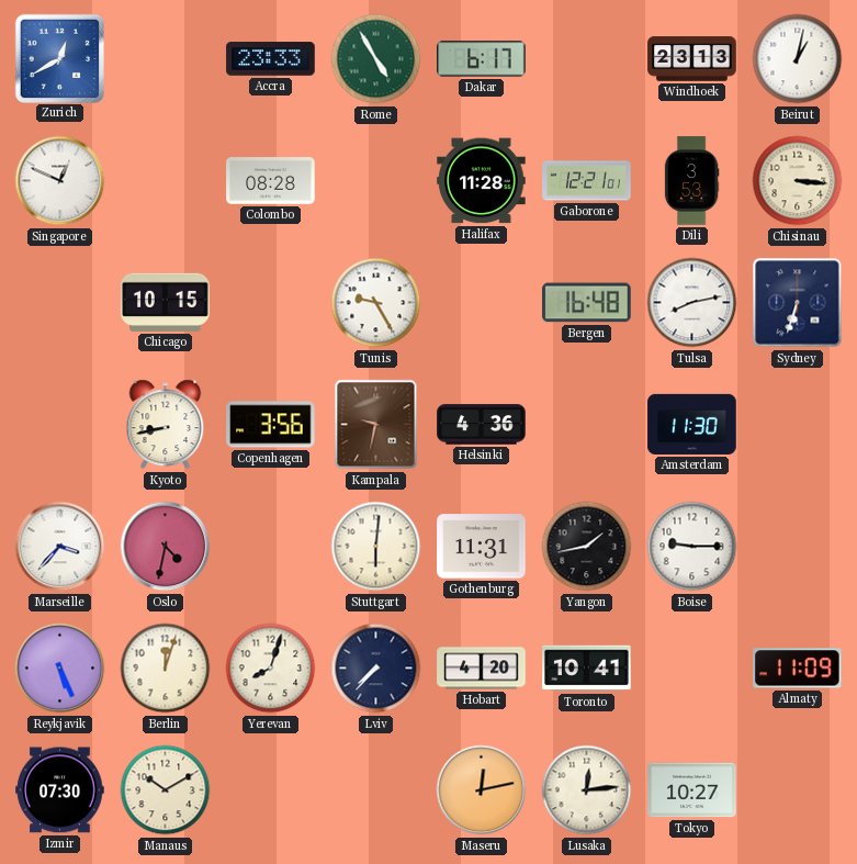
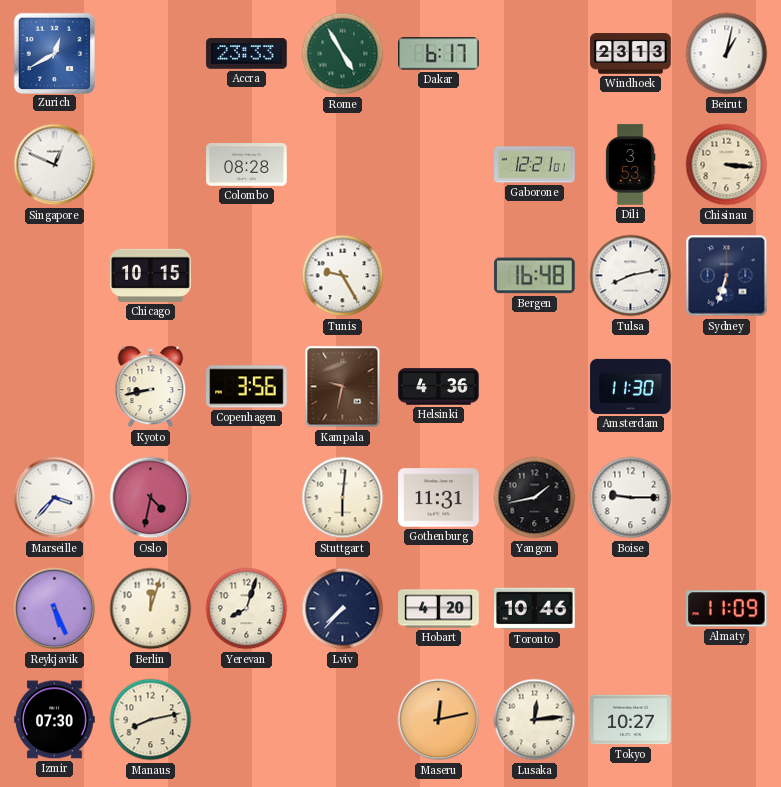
Halifax: 11:28 -> none (482, 181)
Toronto: 10:41 -> 10:46 (535, 609)
Manaus: 10:10 -> 8:13 (151, 720)
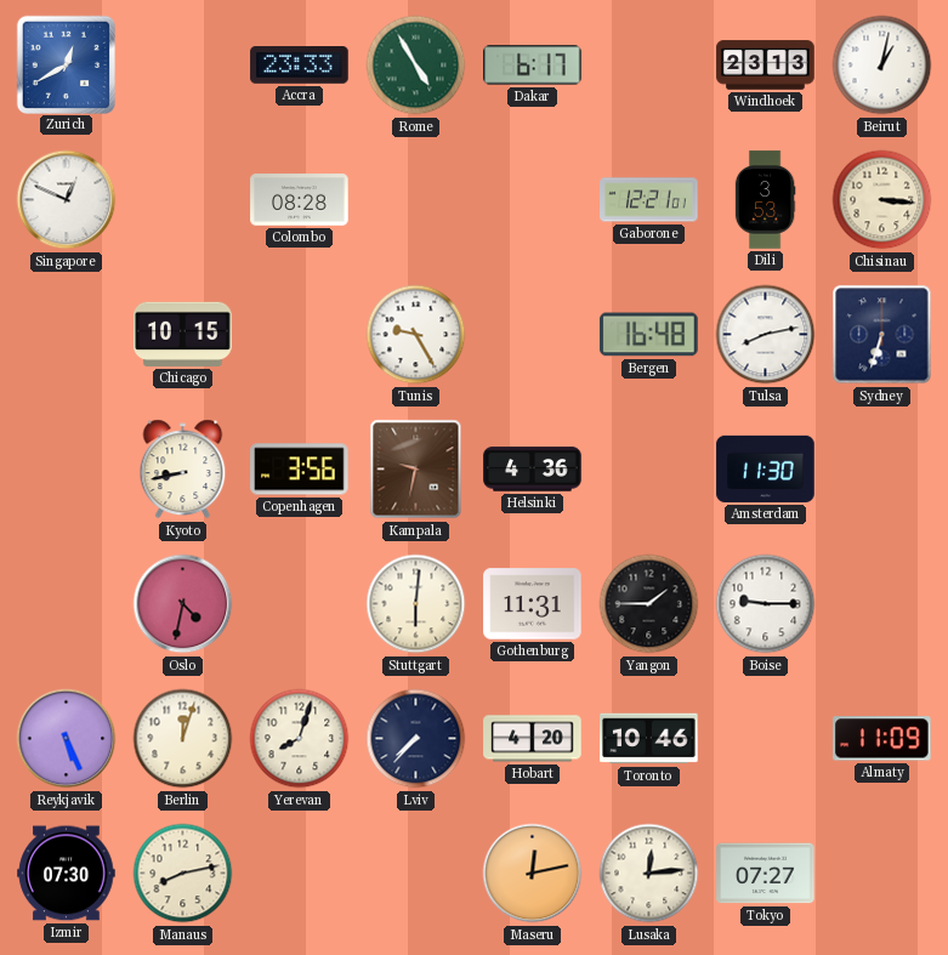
Marseille: 3:37 -> none (55, 498)
Yangon: 1:43 -> 1:45 (649, 604)
Tokyo: 10:27 -> 07:27 (766, 874)
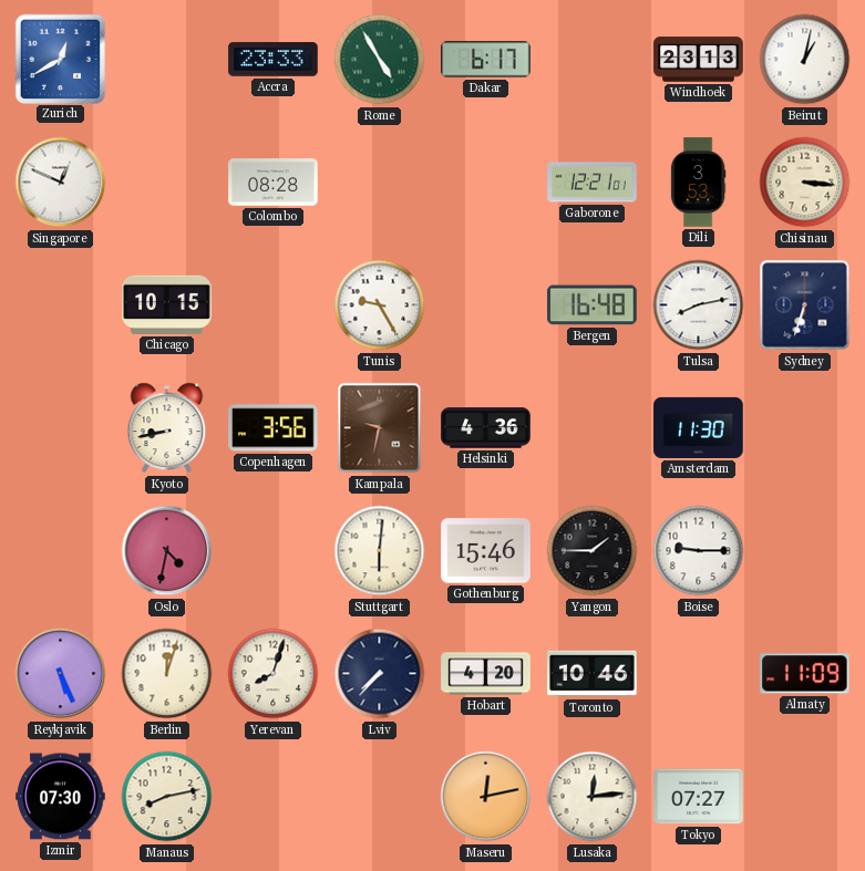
Gothenburg: 11:31 -> 15:46 (486, 551)
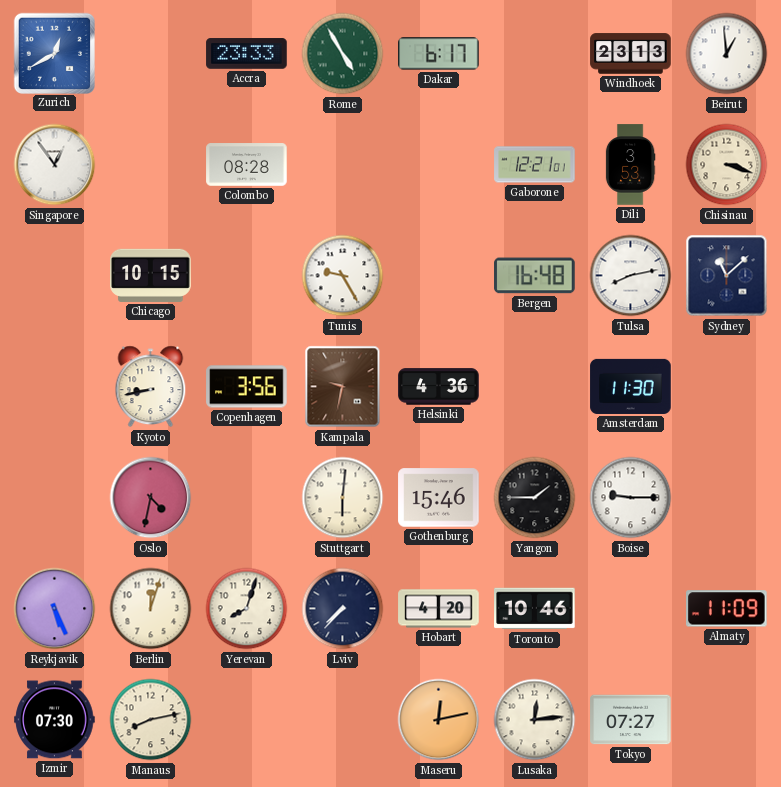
Beirut: 1:02 -> 12:59 (727, 54)
Singapore: 12:49 -> 12:54 (55, 165)
Chisinau: 3:16 -> 3:18 (727, 165)
Sydney: 6:33 -> 11:08 (727, 276)
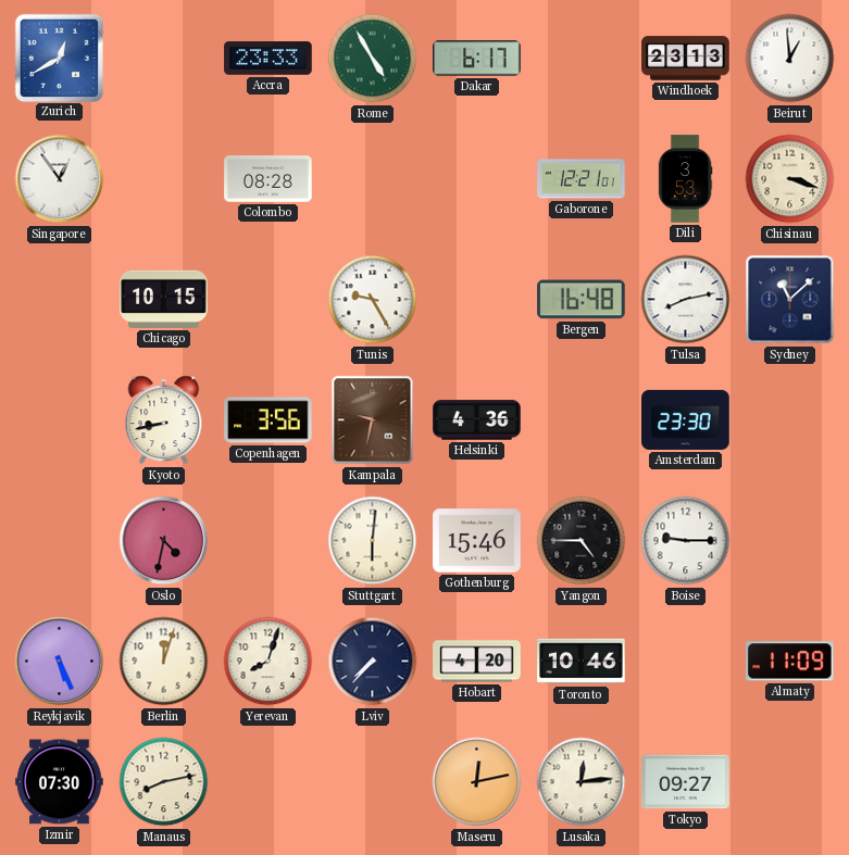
Amsterdam: 11:30 -> 23:30 (686, 419)
Yangon: 1:45 -> 4:45 (582, 541)
Tokyo: 07:27 -> 09:27 (686, 782)
